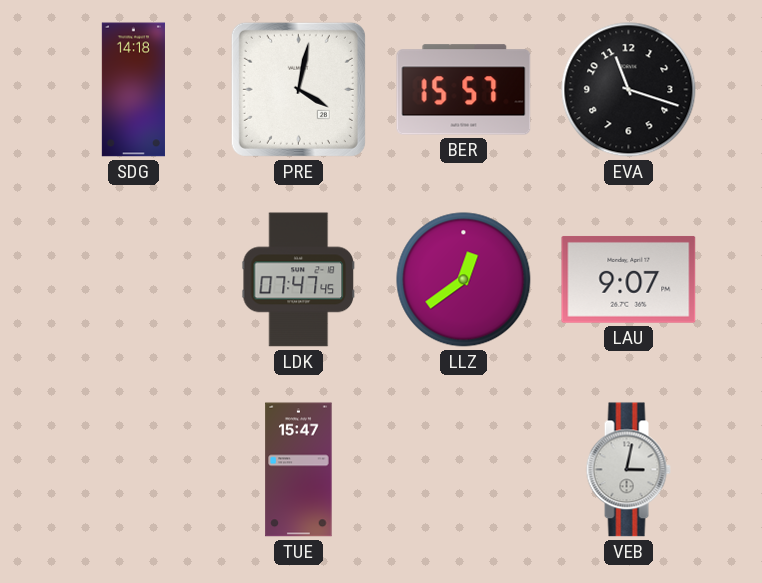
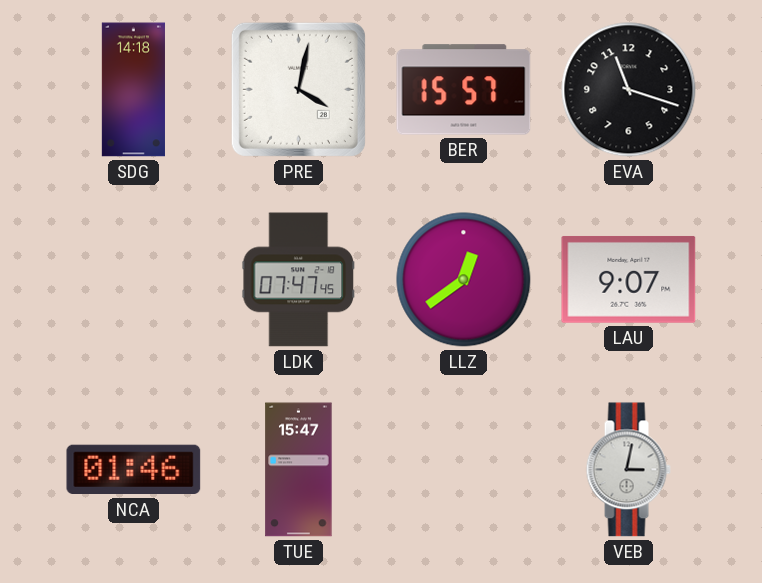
NCA: none -> 01:46 (134, 470)
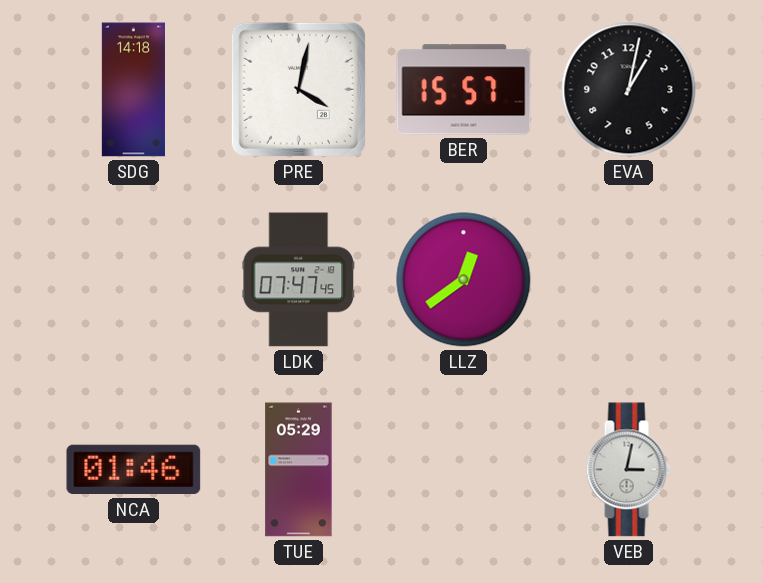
EVA: 11:18 -> 1:02 (629, 90)
LAU: 9:07 -> none (629, 279)
TUE: 15:47 -> 05:29 (299, 470)
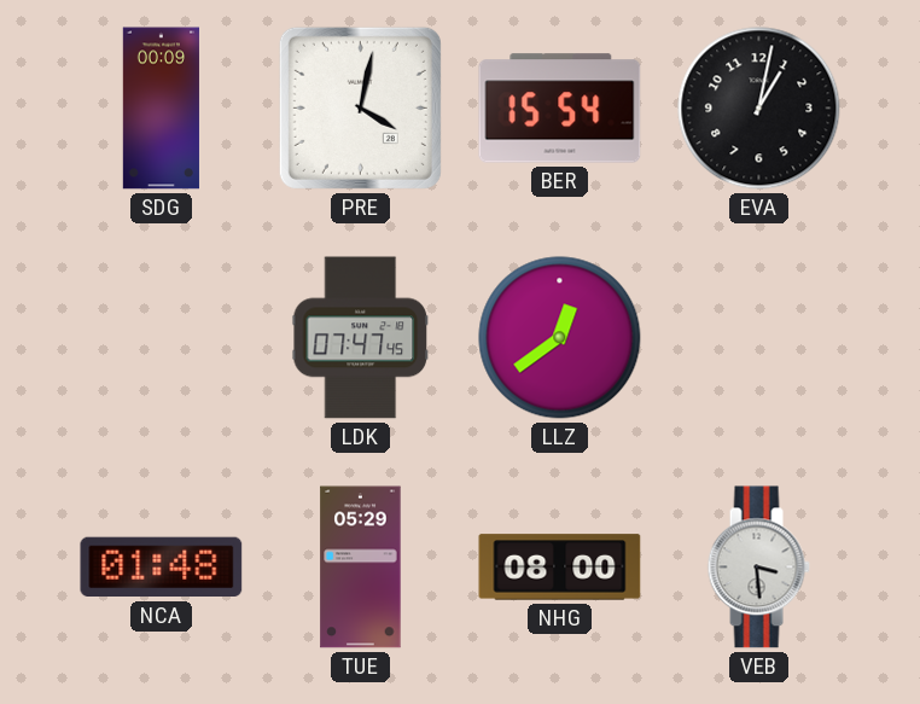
SDG: 14:18 -> 00:09 (161, 109)
BER: 15:57 -> 15:54 (560, 109)
NCA: 01:46 -> 01:48 (162, 568)
NHG: none -> 08:00 (560, 568)
VEB: 3:02 -> 3:29 (758, 568)
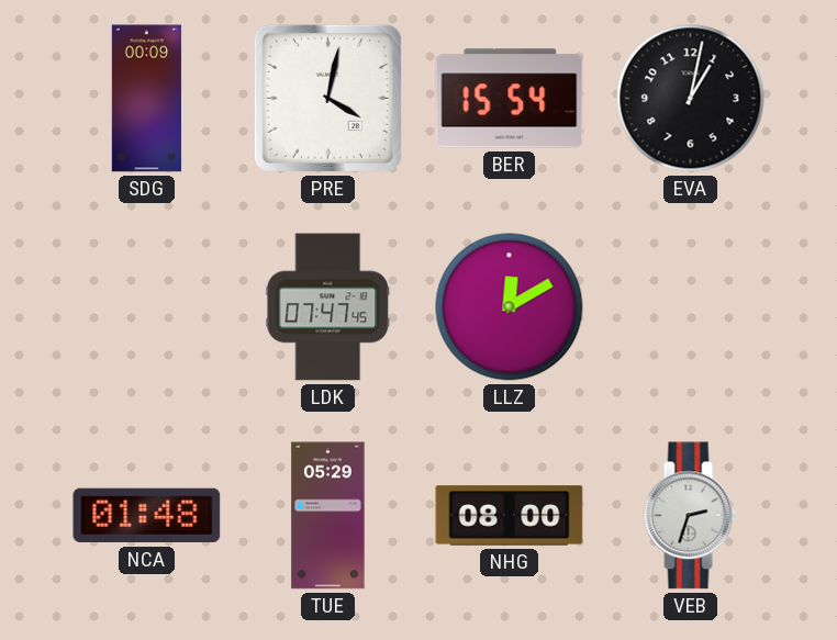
LLZ: 12:39 -> 12:10 (510, 307)
VEB: 3:29 -> 2:33 (690, 516)
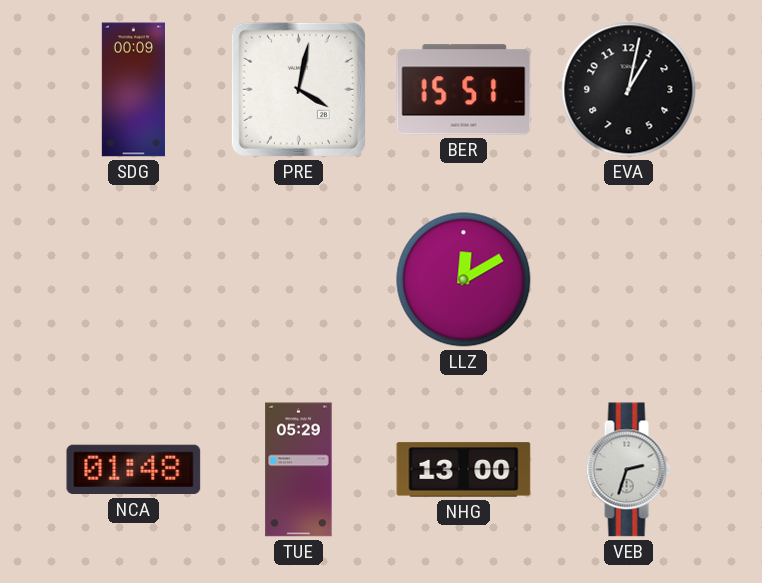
BER: 15:54 -> 15:51 (464, 90)
LDK: 07:47 -> none (327, 307)
NHG: 08:00 -> 13:00 (464, 470)
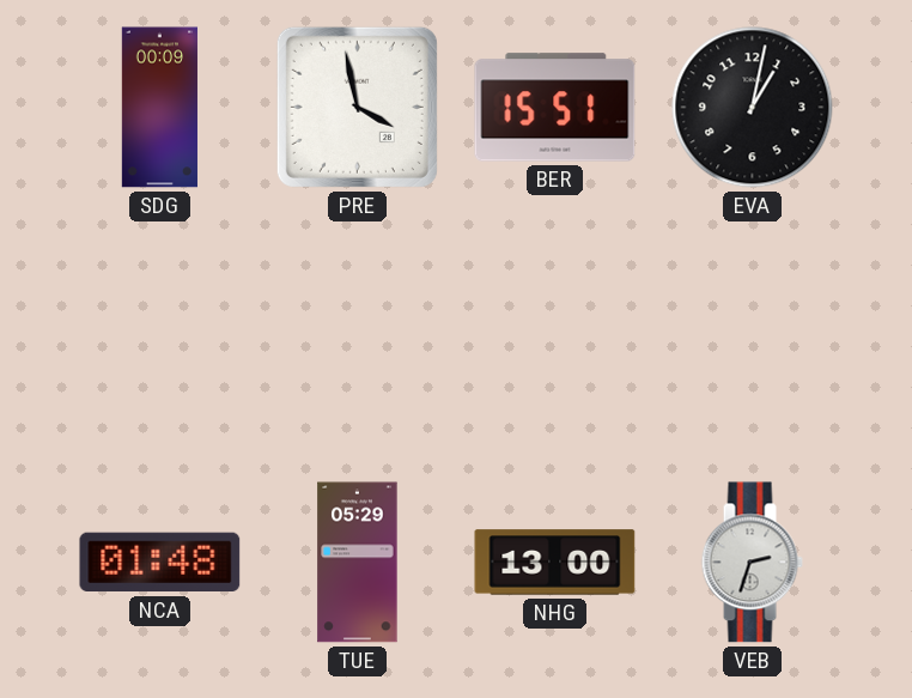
PRE: 4:02 -> 3:58 (357, 107)
LLZ: 12:10 -> none (464, 280)
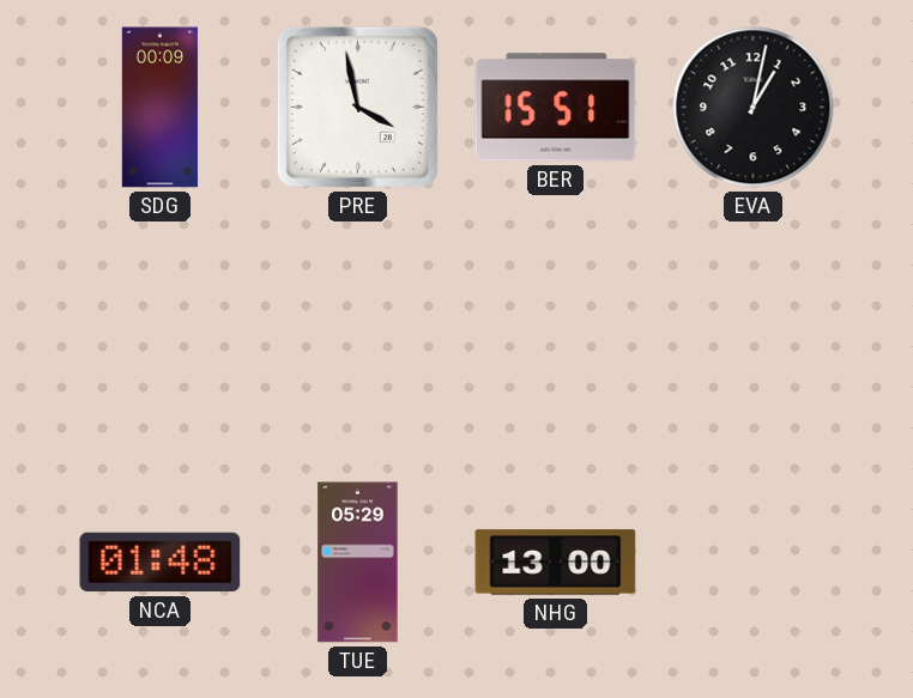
VEB: 2:33 -> none (752, 563)
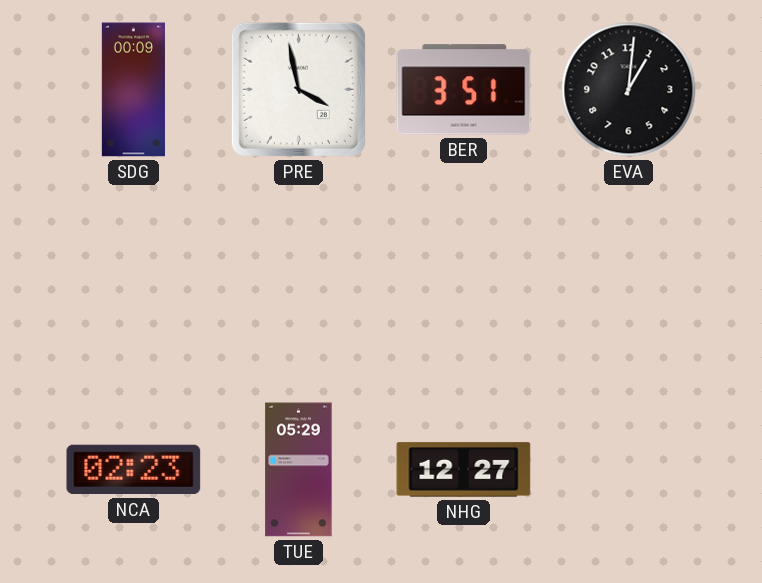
BER: 15:51 -> 3:51 (464, 90)
EVA: 1:02 -> 1:01 (629, 90)
NCA: 01:48 -> 02:23 (134, 470)
NHG: 13:00 -> 12:27 (464, 470)
